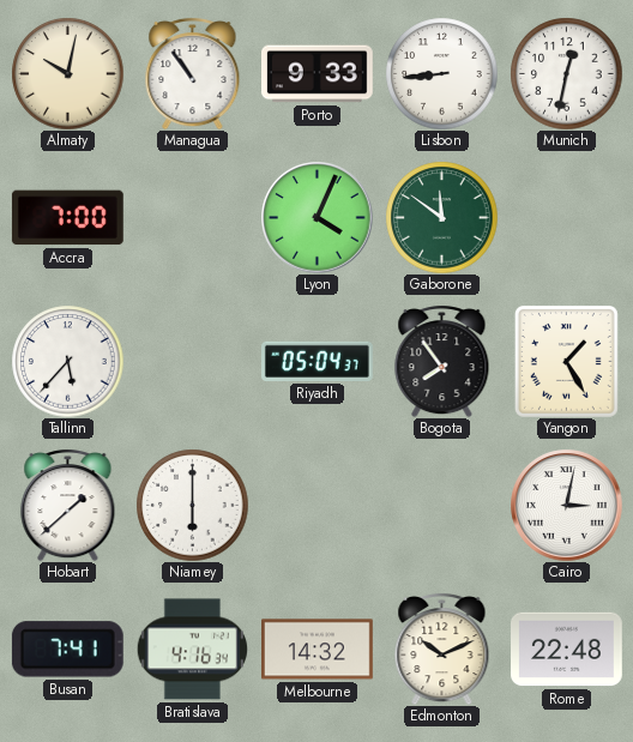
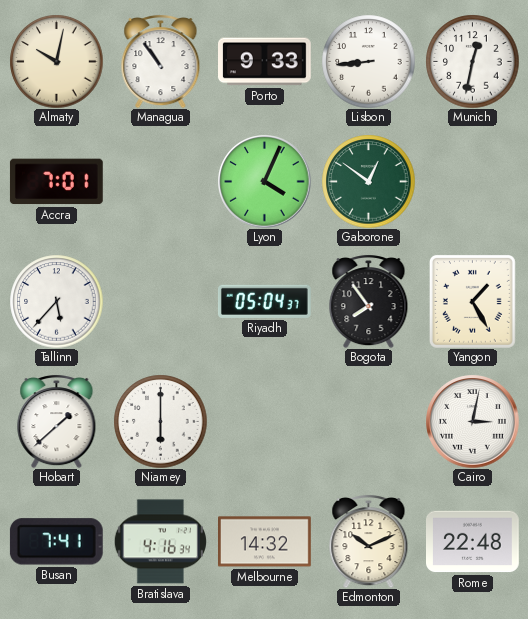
Accra: 7:00 -> 7:01 (56, 182)
Gaborone: 11:51 -> 12:51 (368, 181)
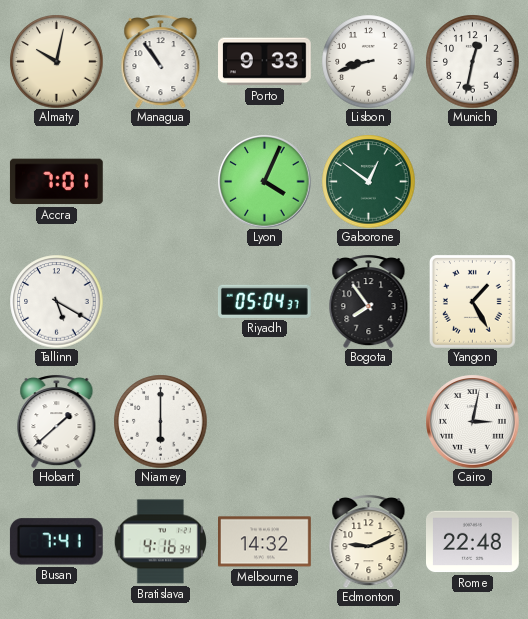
Lisbon: 8:44 -> 8:42 (368, 61)
Tallinn: 5:37 -> 5:20 (56, 301)
Edmonton: 10:11 -> 9:11 (369, 542)
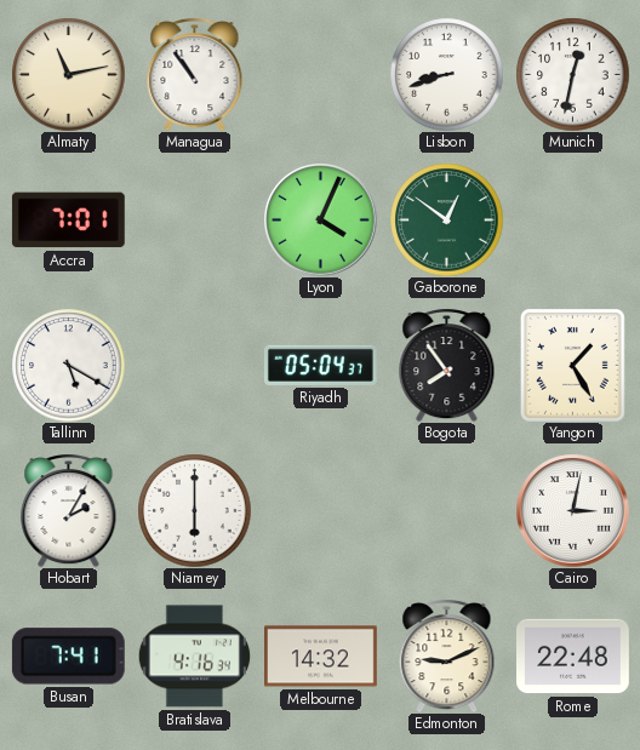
Almaty: 10:02 -> 11:13 (68, 74)
Porto: 9:33 -> none (265, 62)
Hobart: 1:38 -> 2:05 (69, 511)
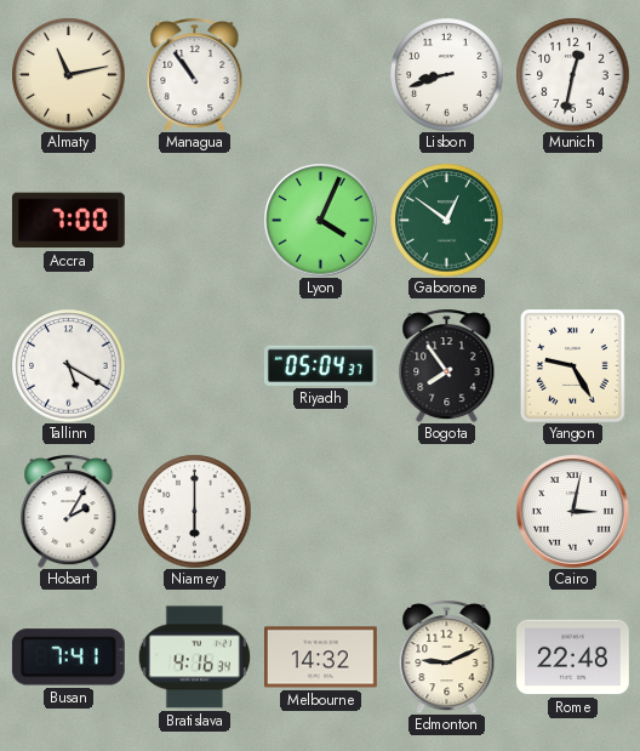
Accra: 7:01 -> 7:00 (68, 221)
Yangon: 1:25 -> 9:25 (572, 365)
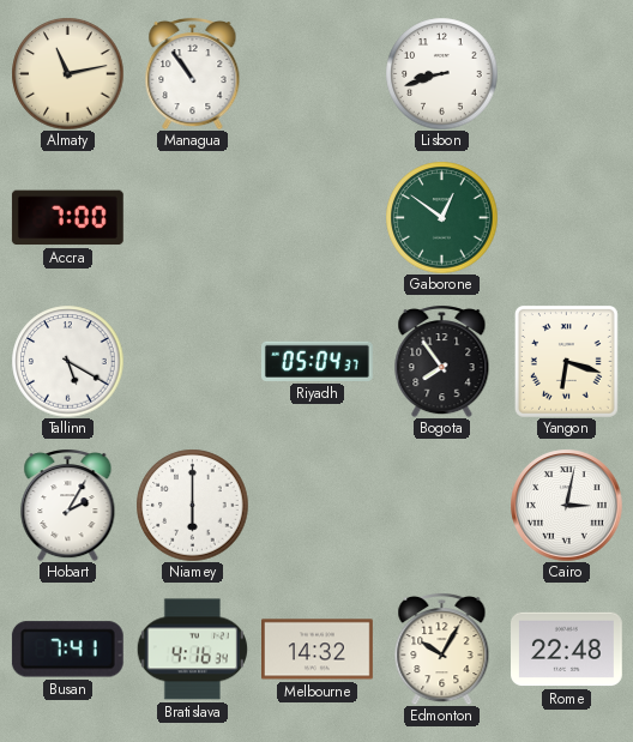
Munich: 12:32 -> none (572, 74)
Lyon: 4:04 -> none (320, 220)
Yangon: 9:25 -> 6:18 (566, 361)
Edmonton: 9:11 -> 10:05 (442, 650)
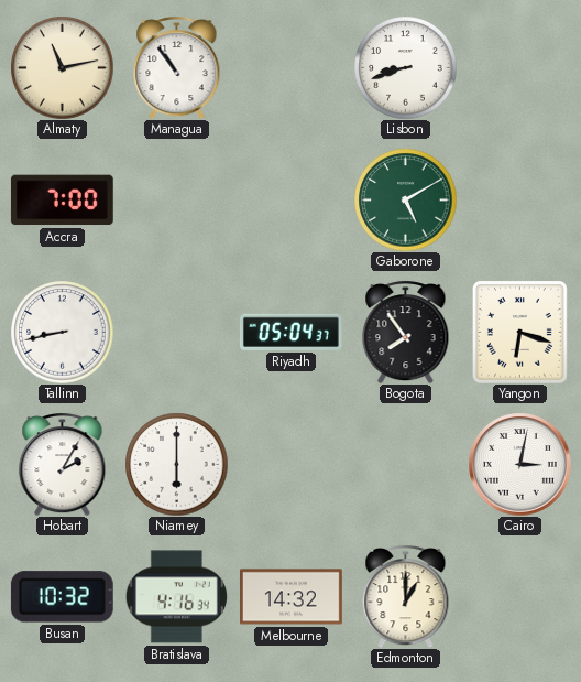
Gaborone: 12:51 -> 5:10 (405, 199)
Tallinn: 5:20 -> 8:43 (62, 332)
Busan: 7:41 -> 10:32 (62, 597)
Edmonton: 10:05 -> 1:00 (406, 597)
Rome: 22:48 -> none (567, 650)
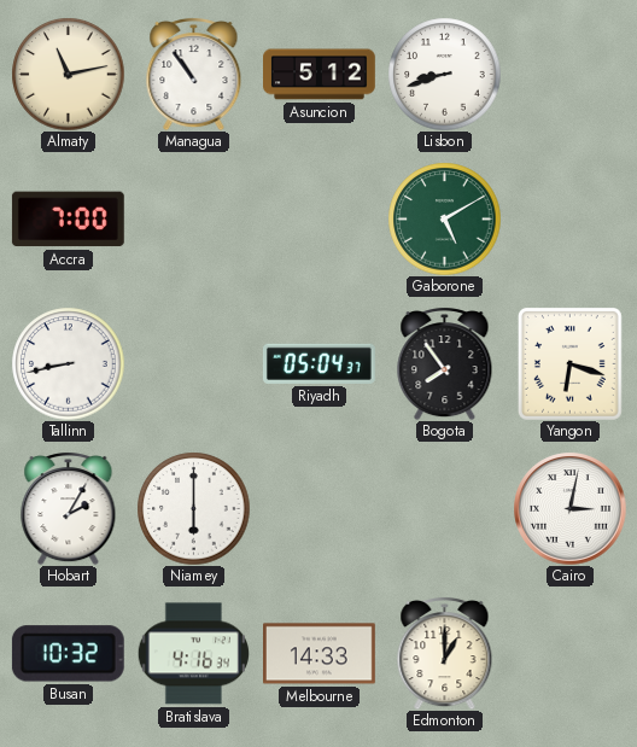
Asuncion: none -> 5:12 (320, 75)
Melbourne: 14:32 -> 14:33 (320, 654)
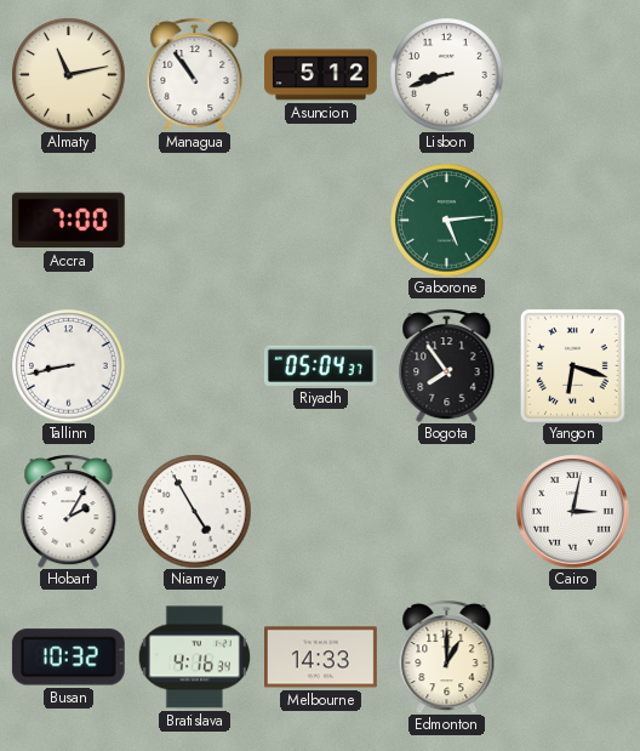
Gaborone: 5:10 -> 5:14 (446, 220)
Niamey: 6:00 -> 4:55 (194, 511)
